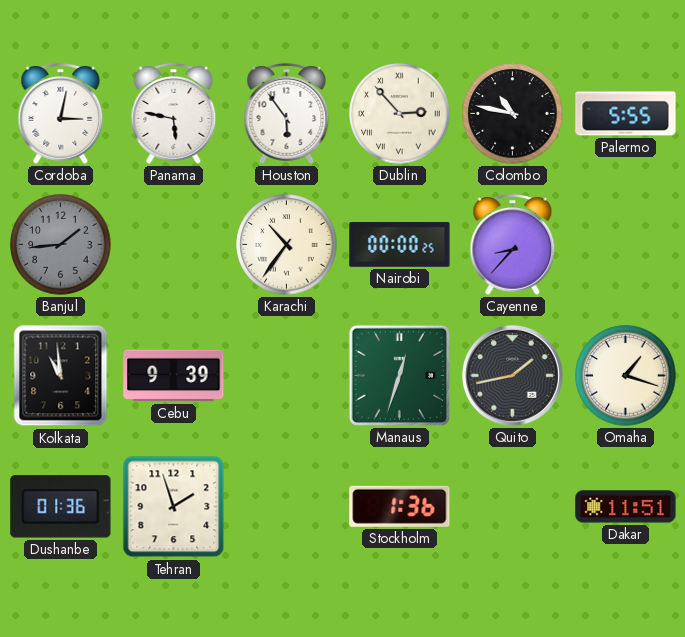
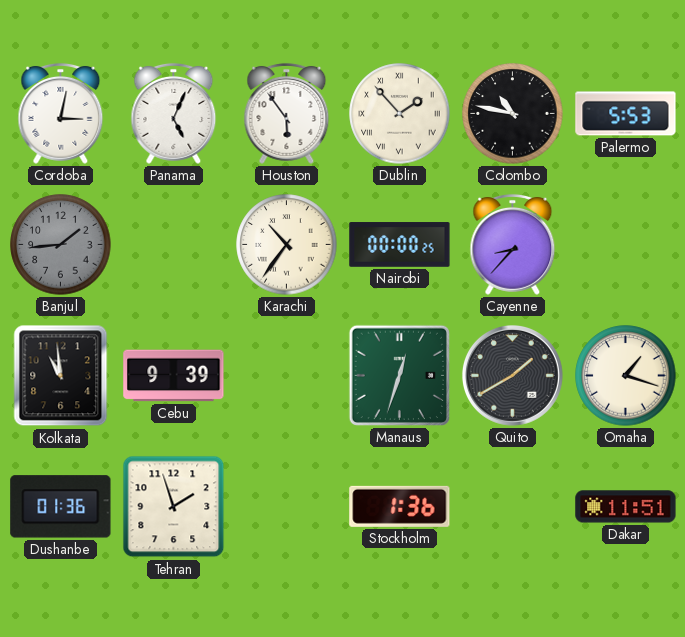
Panama: 5:47 -> 5:04 (174, 113)
Dublin: 2:53 -> 1:53 (400, 114)
Palermo: 5:55 -> 5:53 (626, 114)
Quito: 1:43 -> 1:40 (513, 376)
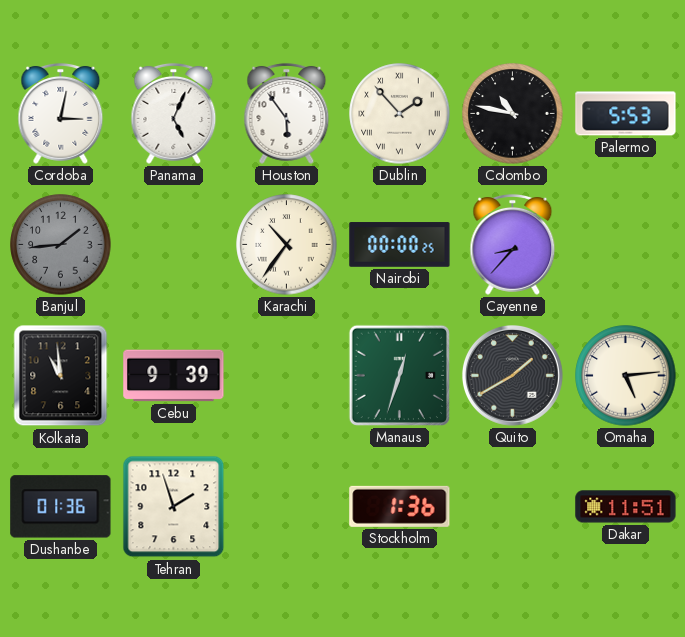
Omaha: 1:18 -> 5:14 (626, 376)
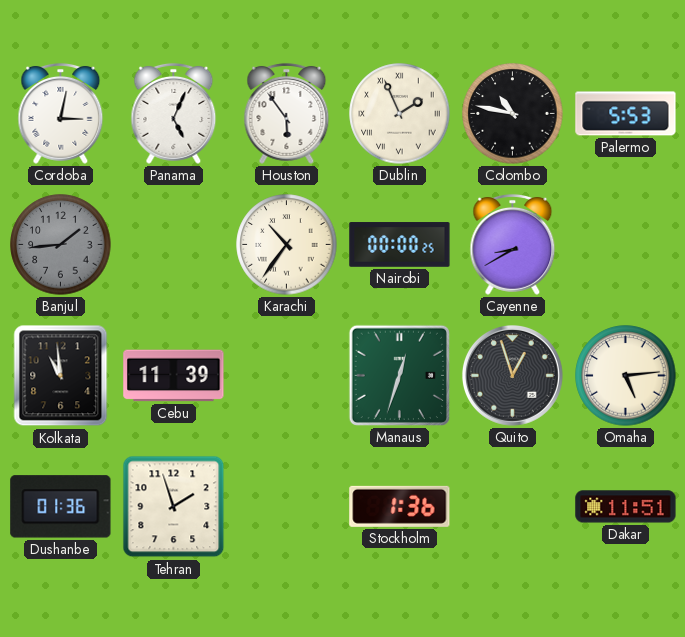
Dublin: 1:53 -> 1:56 (400, 114)
Cayenne: 8:37 -> 8:40 (513, 244)
Cebu: 9:39 -> 11:39 (174, 376)
Quito: 1:40 -> 12:57 (513, 376)
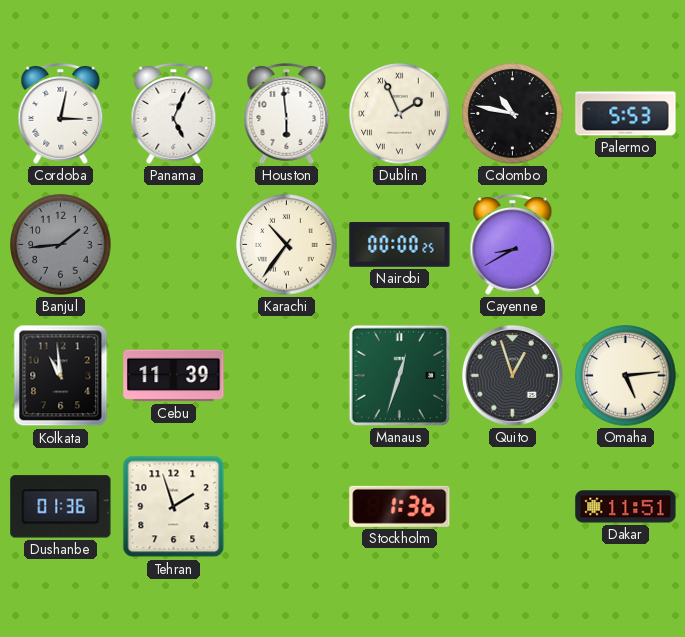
Houston: 5:54 -> 5:59 (287, 113)
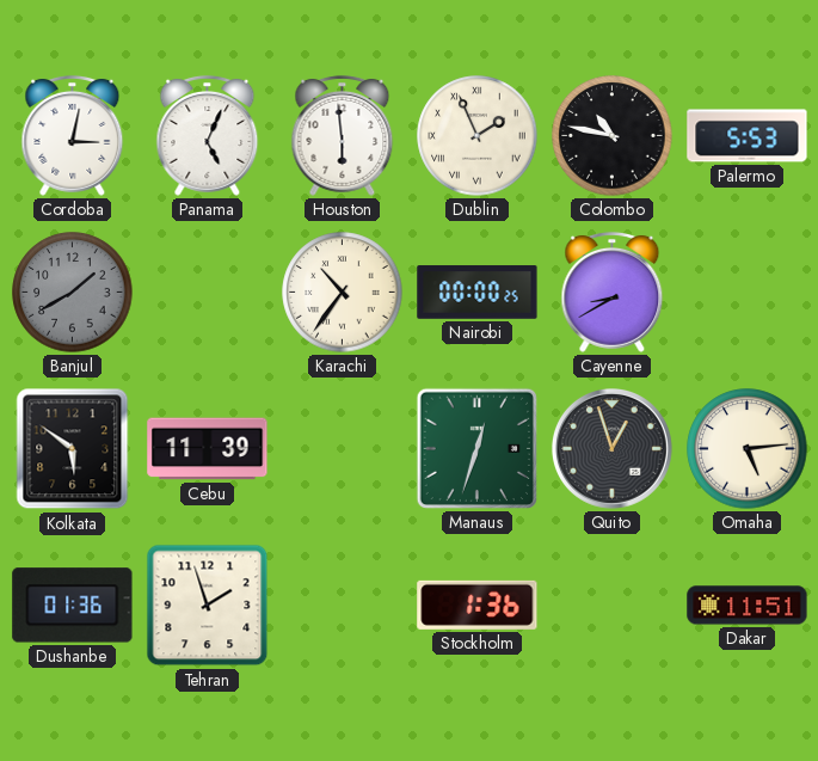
Banjul: 1:44 -> 1:40 (73, 293)
Kolkata: 10:59 -> 5:51 (73, 449)
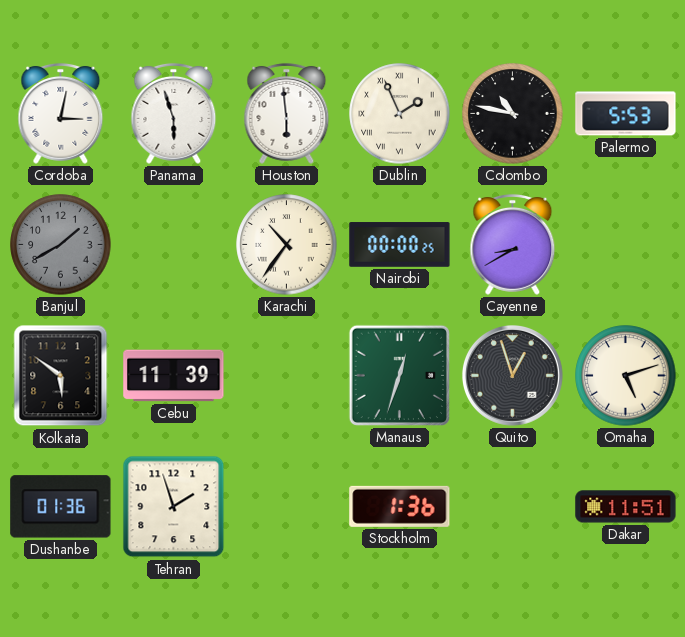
Panama: 5:04 -> 5:57 (174, 113)
Omaha: 5:14 -> 5:12 (626, 376)
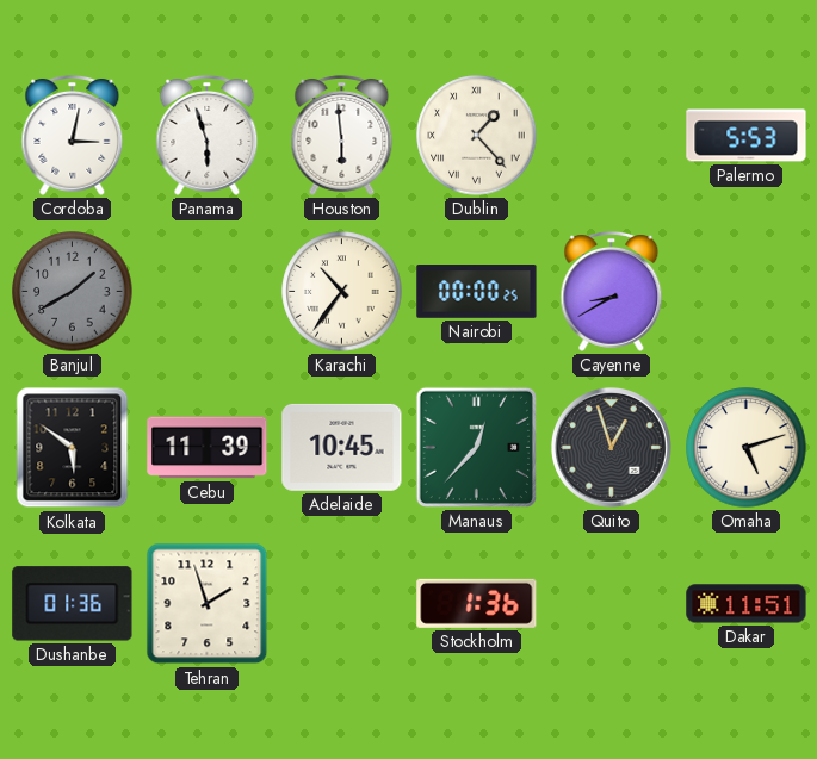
Dublin: 1:56 -> 1:23 (477, 136)
Colombo: 10:47 -> none (513, 114)
Adelaide: none -> 10:45 (342, 447)
Manaus: 12:33 -> 12:37 (476, 447)
